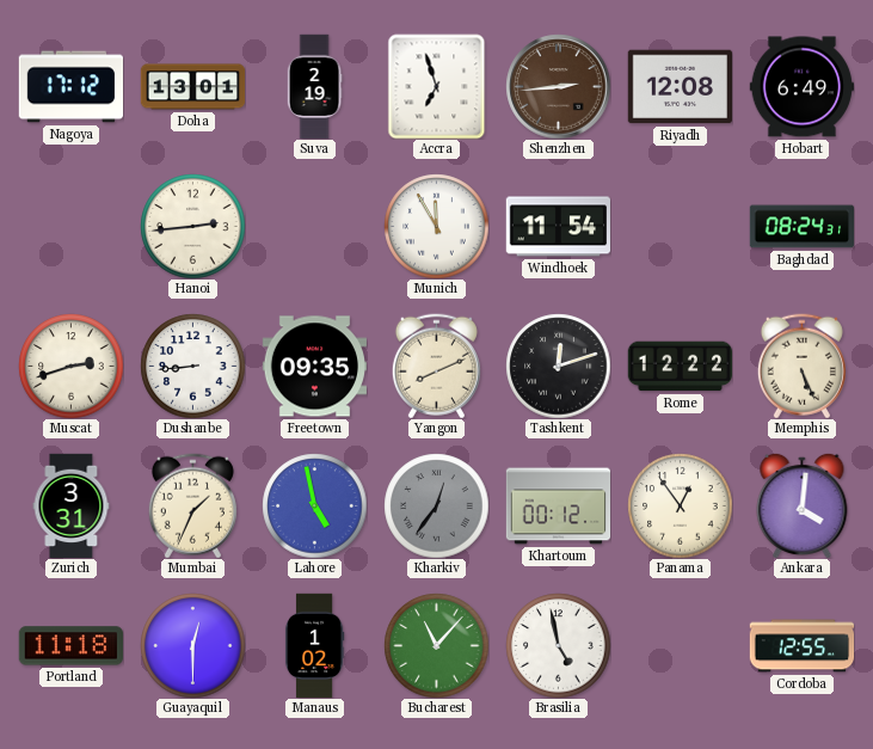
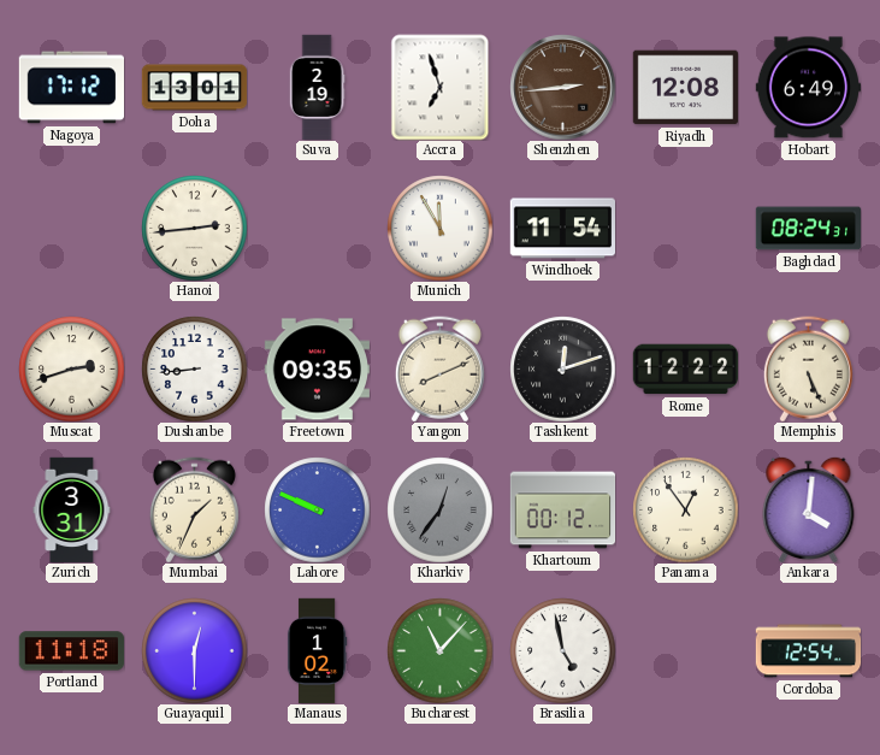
Lahore: 4:58 -> 9:49 (317, 509)
Cordoba: 12:55 -> 12:54 (808, 651)
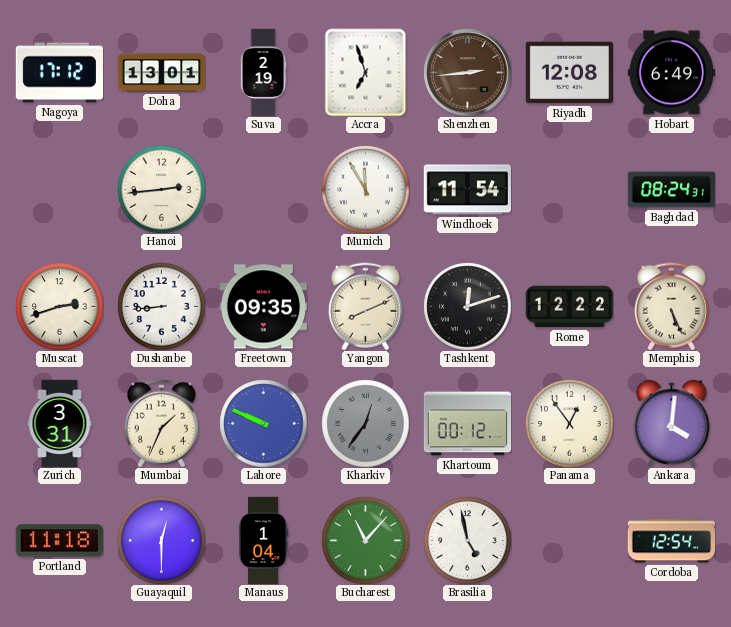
Manaus: 1:02 -> 1:04 (263, 540)
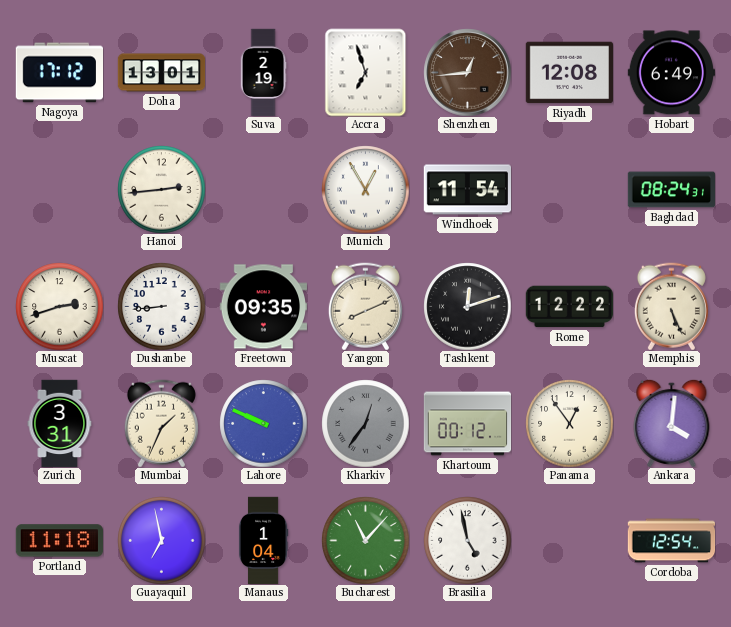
Shenzhen: 2:44 -> 12:44 (467, 72)
Munich: 11:55 -> 12:55 (365, 189)
Guayaquil: 12:30 -> 6:58 (161, 540)
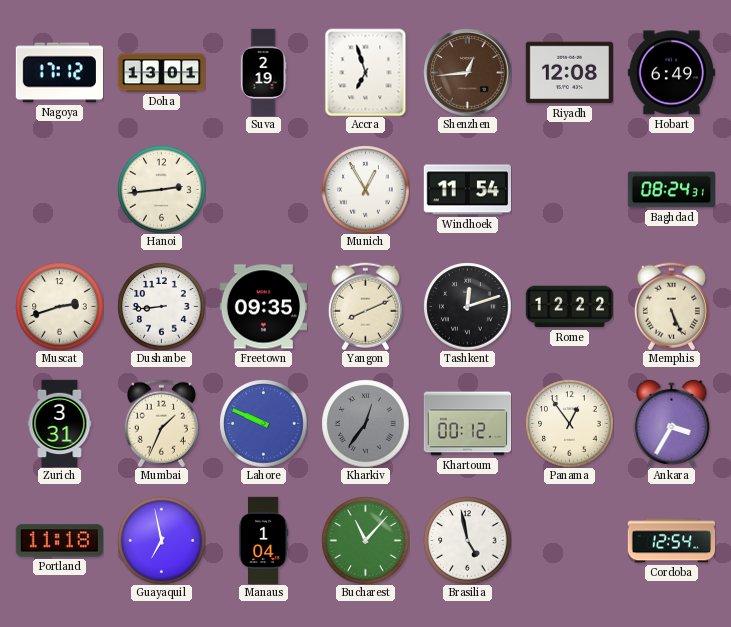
Ankara: 4:01 -> 3:35 (672, 423)
